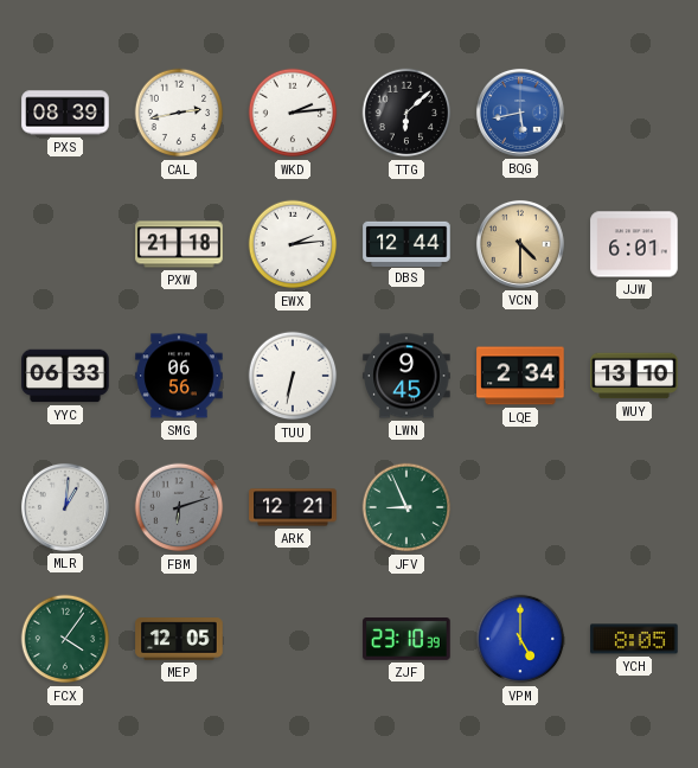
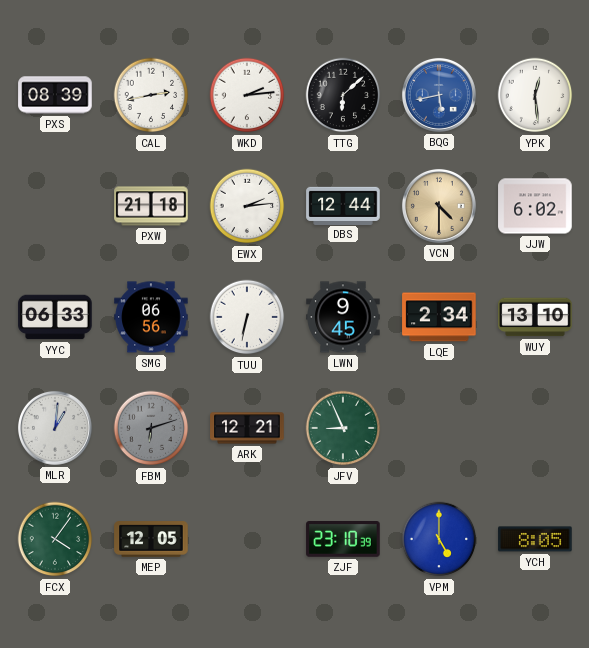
YPK: none -> 12:29 (535, 95)
JJW: 6:01 -> 6:02 (535, 206)
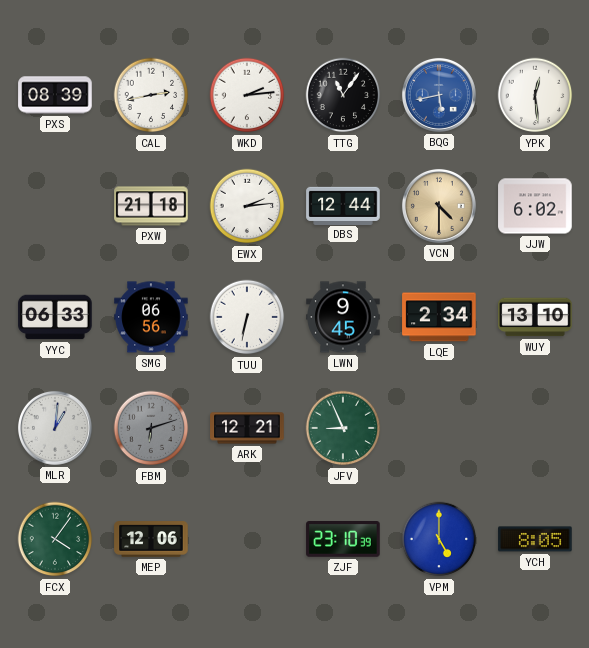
TTG: 6:08 -> 11:06 (343, 95)
MEP: 12:05 -> 12:06 (151, 539)
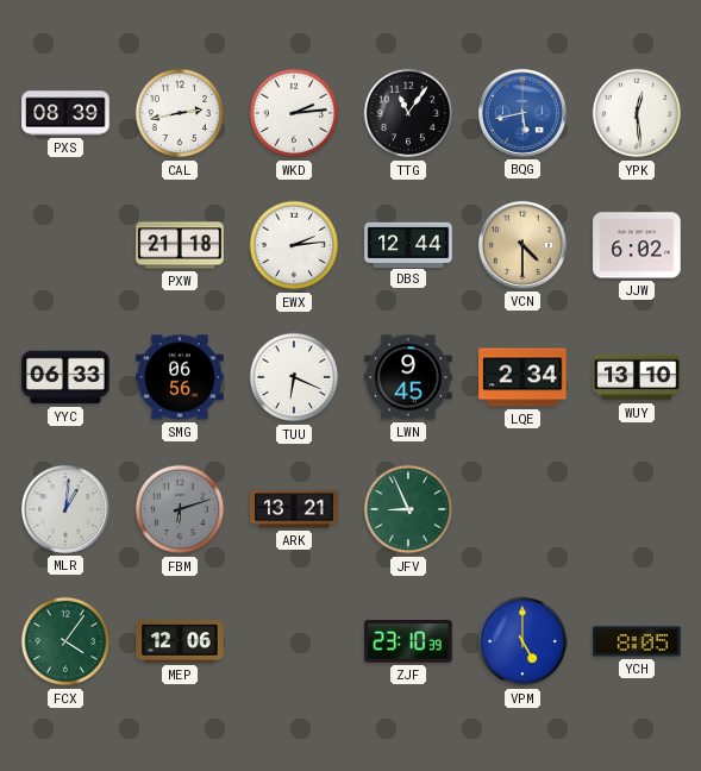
TUU: 6:32 -> 6:19 (294, 377)
ARK: 12:21 -> 13:21 (294, 509)
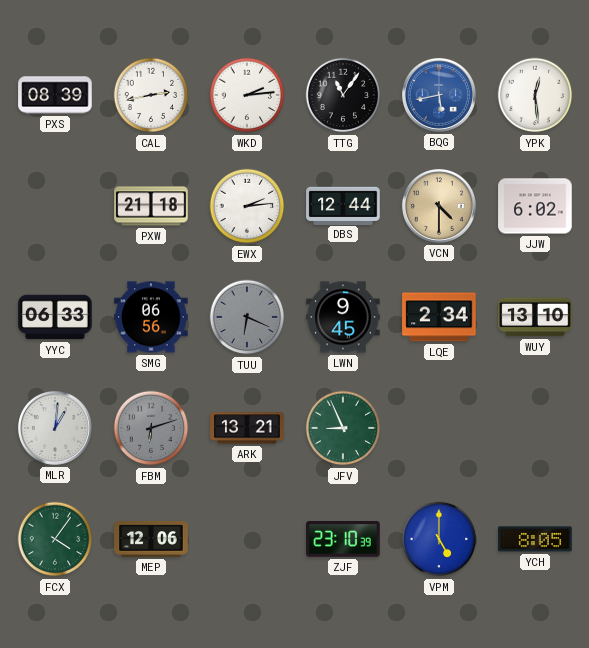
TUU dial: white -> grey (247, 317)
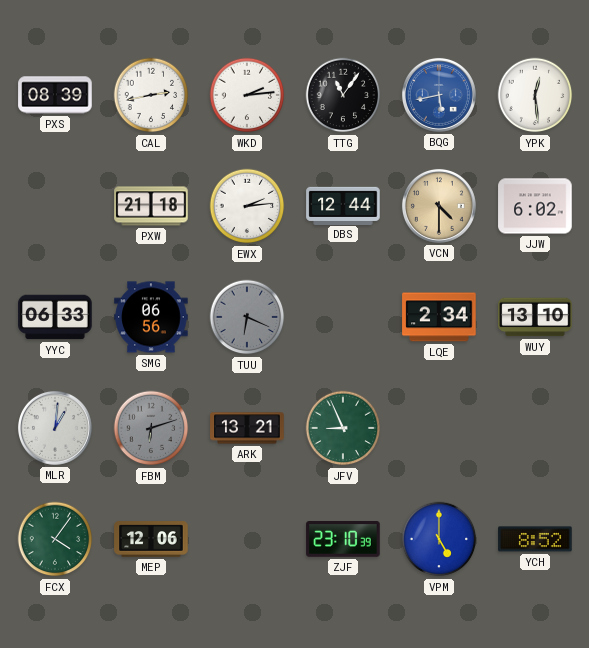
LWN: 9:45 -> none (343, 317)
YCH: 8:05 -> 8:52 (535, 539)
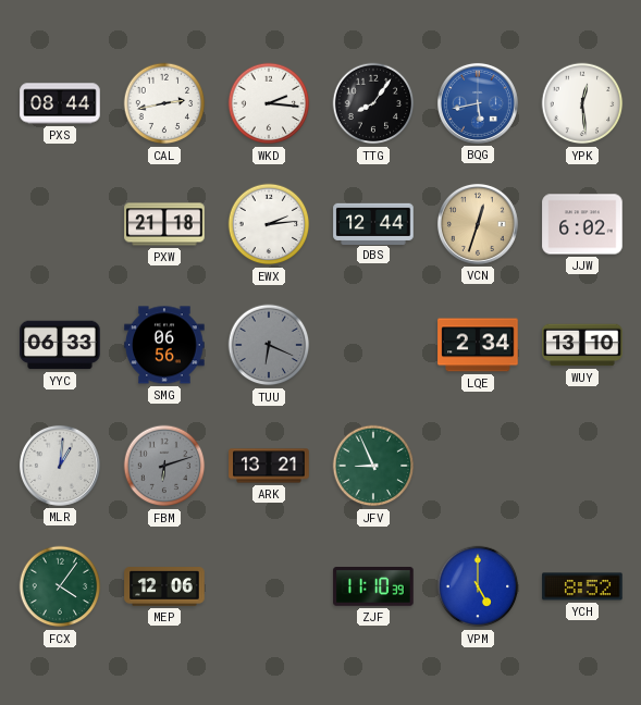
PXS: 08:39 -> 08:44 (60, 103)
WKD: 2:14 -> 2:16 (269, 103)
TTG: 11:06 -> 8:06 (373, 103)
VCN: 4:30 -> 12:33 (478, 224)
ZJF: 23:10 -> 11:10 (373, 586)
